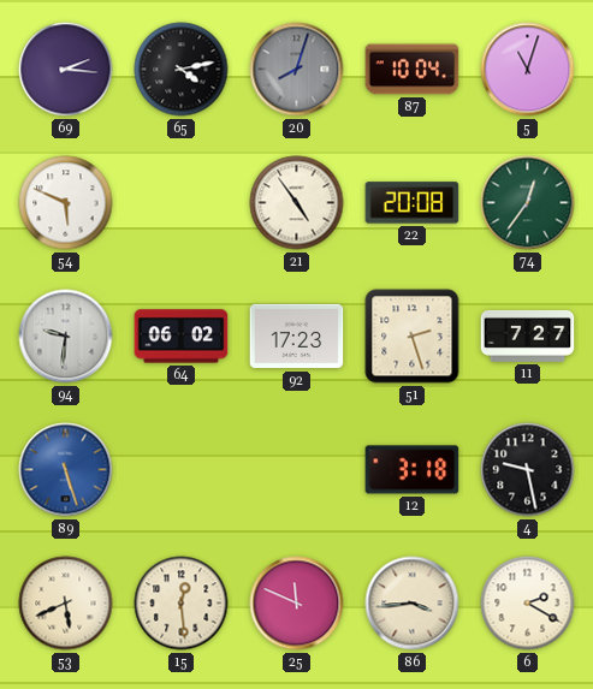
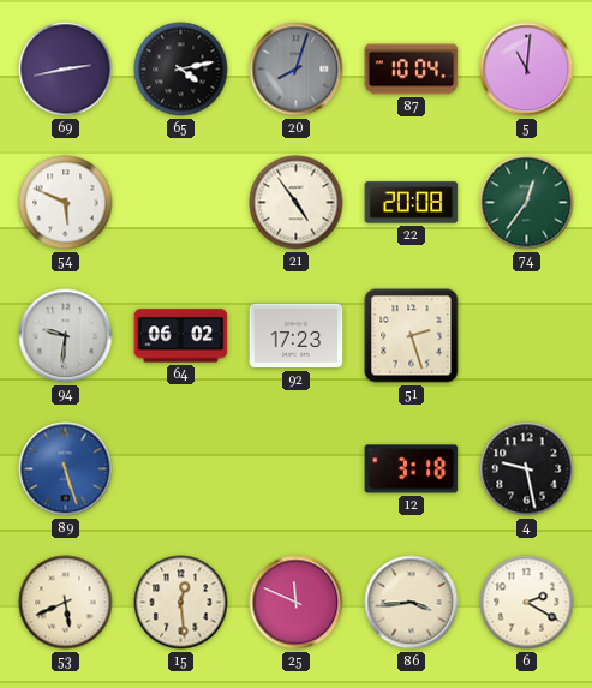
69: 2:16 -> 2:43 (66, 70)
5: 11:03 -> 11:01 (527, 70)
11: 7:27 -> none (528, 337)
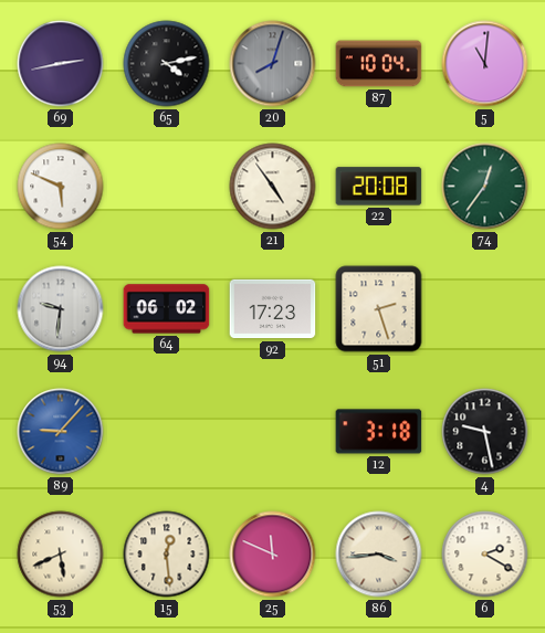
89: 5:27 -> 9:07 (61, 432)
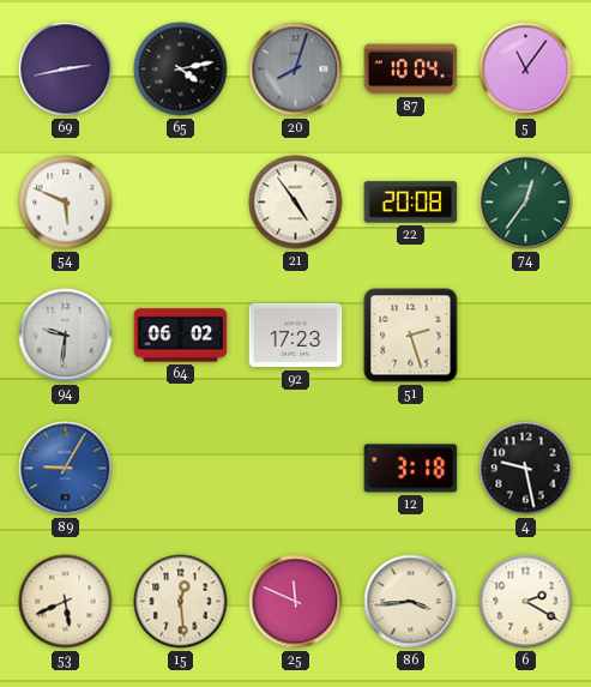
5: 11:01 -> 11:06 (526, 70)
89: 9:07 -> 9:05 (66, 469)
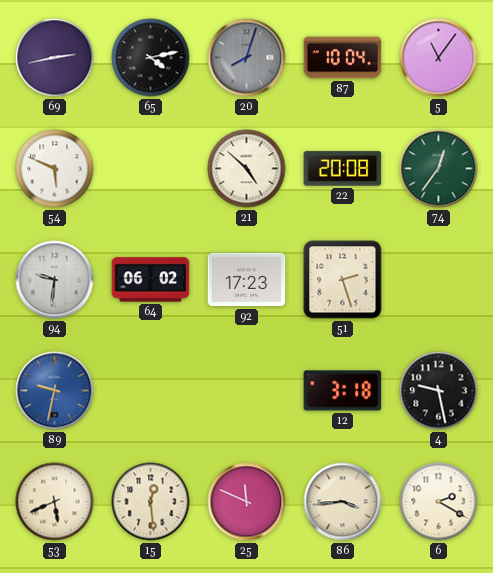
21: 4:54 -> 4:52 (247, 169)
89: 9:05 -> 9:32 (55, 391)
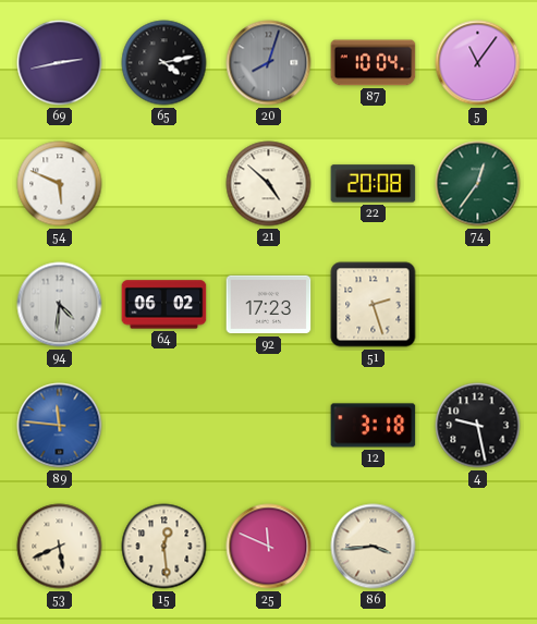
94: 9:31 -> 4:31 (60, 305)
89: 9:32 -> 11:46 (60, 426)
6: 2:20 -> none (439, 502)
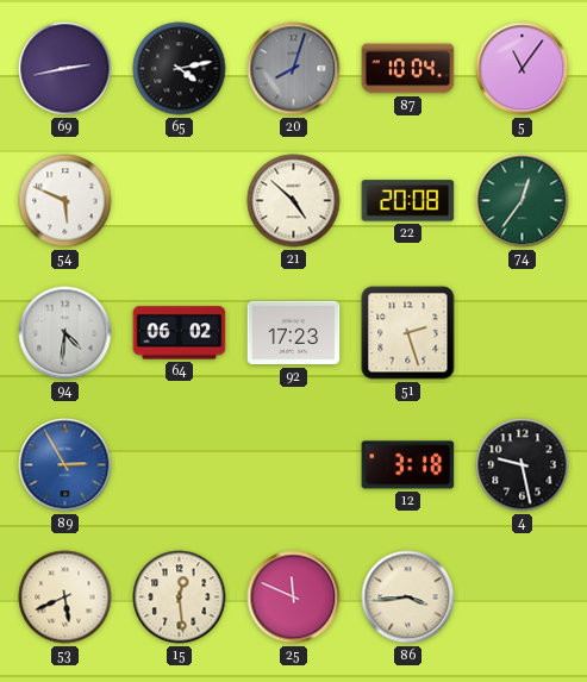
89: 11:46 -> 2:55 (65, 465)
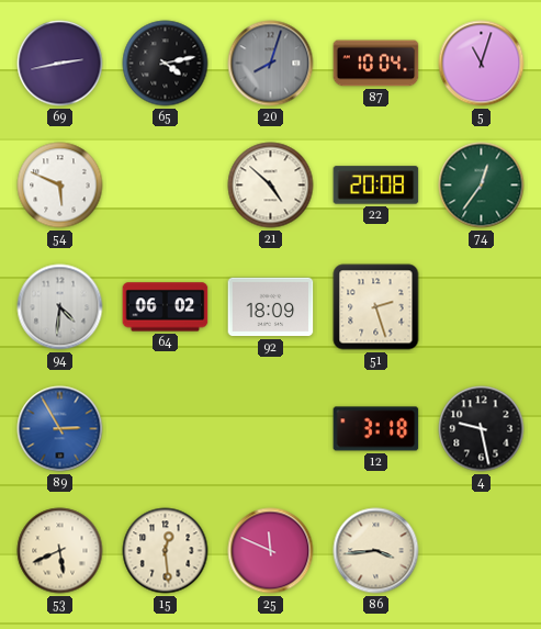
5: 11:06 -> 11:03 (482, 64)
92: 17:23 -> 18:09 (271, 307)
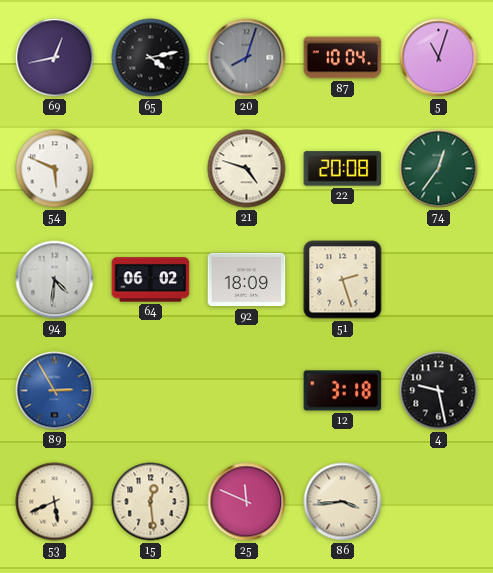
69: 2:43 -> 12:43 (55, 58)
21: 4:52 -> 4:48 (247, 169)
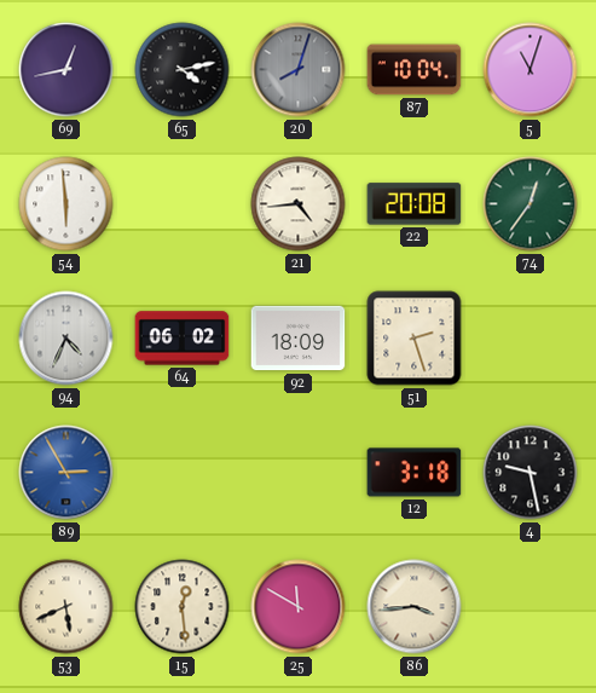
54: 5:49 -> 5:59 (66, 204)
21: 4:48 -> 4:44 (299, 204)
94: 4:31 -> 4:34 (66, 339)
25: 11:49 -> 11:50 (299, 607)
